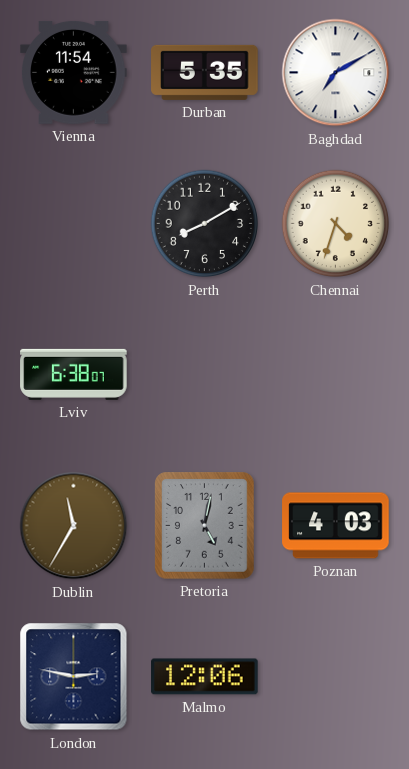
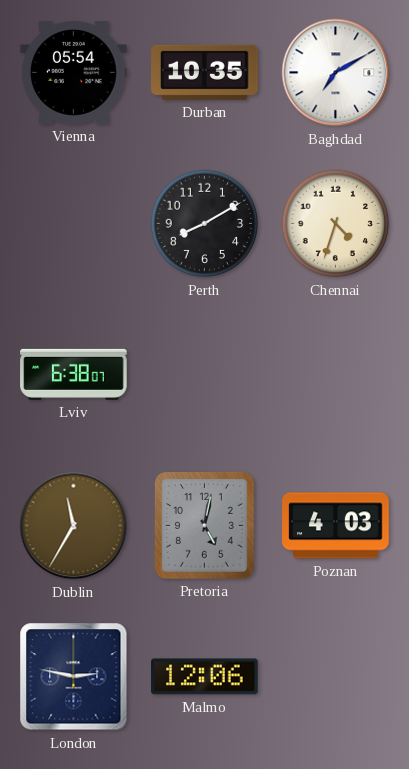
Vienna: 11:54 -> 05:54 (74, 72)
Durban: 5:35 -> 10:35 (205, 72)
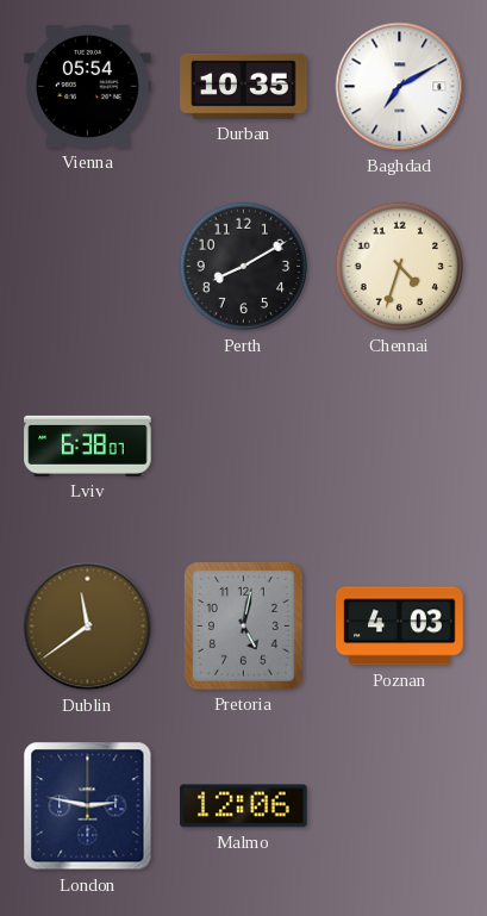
Dublin: 11:35 -> 11:39 (88, 627)
